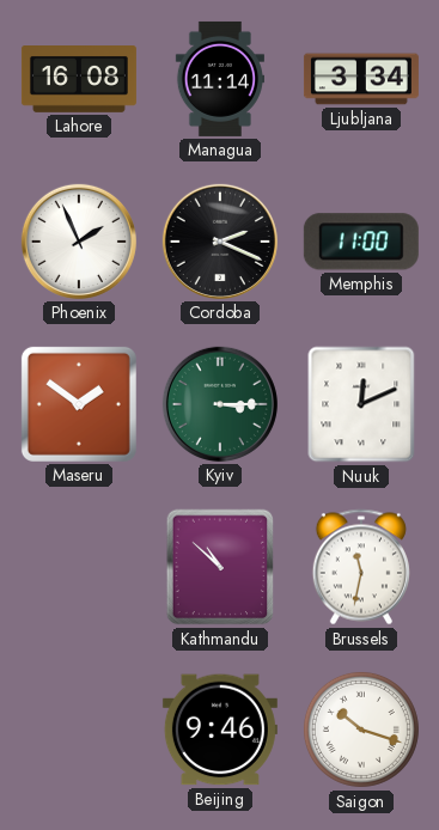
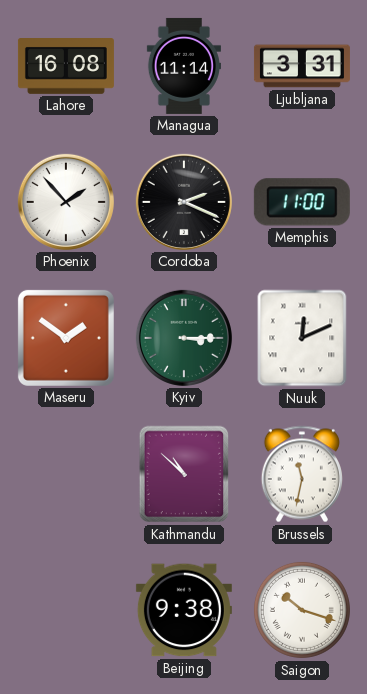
Ljubljana: 3:34 -> 3:31 (302, 66)
Phoenix: 1:56 -> 1:53 (66, 202)
Beijing: 9:46 -> 9:38 (184, 610)
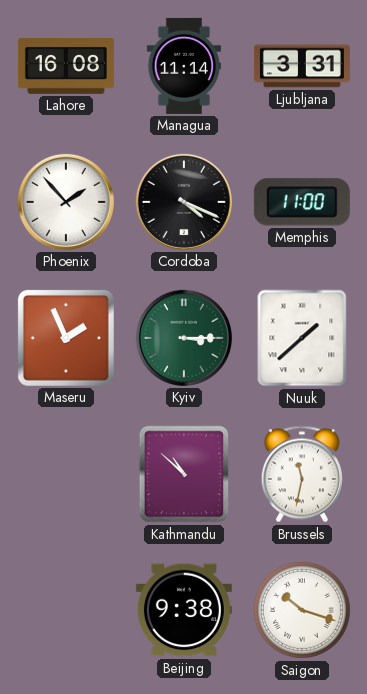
Cordoba: 2:19 -> 4:19 (184, 202)
Maseru: 1:51 -> 1:56 (66, 338)
Nuuk: 12:11 -> 1:38 (302, 338)
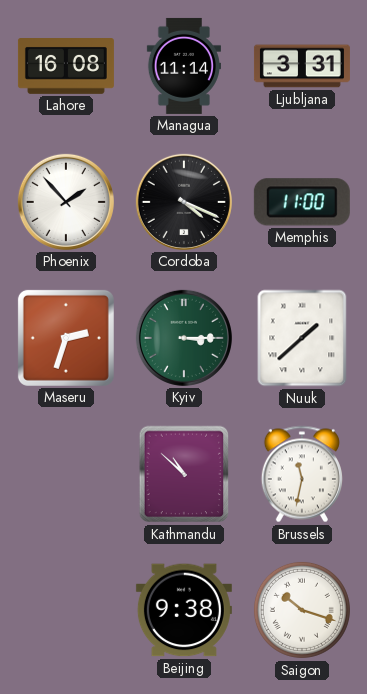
Maseru: 1:56 -> 2:33 (66, 338)
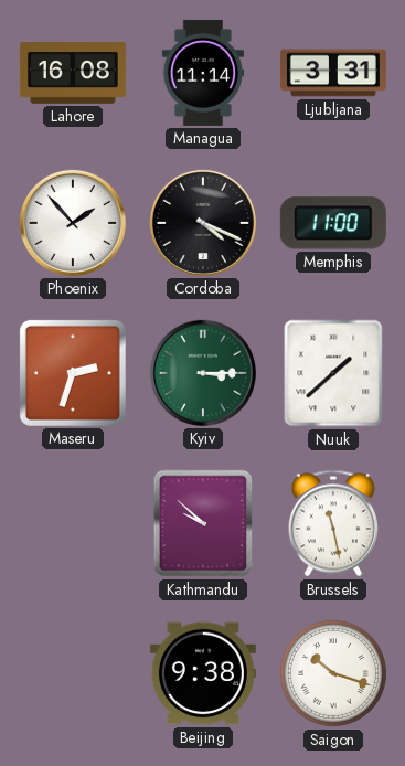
Kathmandu: 10:52 -> 9:52 (203, 523)
Brussels: 11:32 -> 11:28 (333, 523)
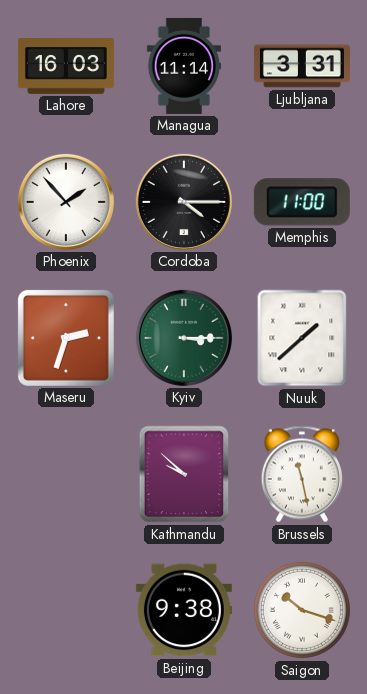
Lahore: 16:08 -> 16:03 (66, 67)
Cordoba: 4:19 -> 4:15 (184, 202)
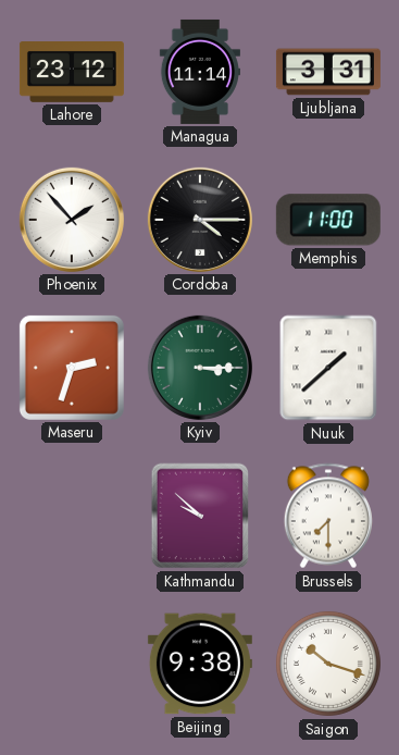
Lahore: 16:03 -> 23:12 (72, 73)
Brussels: 11:28 -> 7:30 (328, 516)
